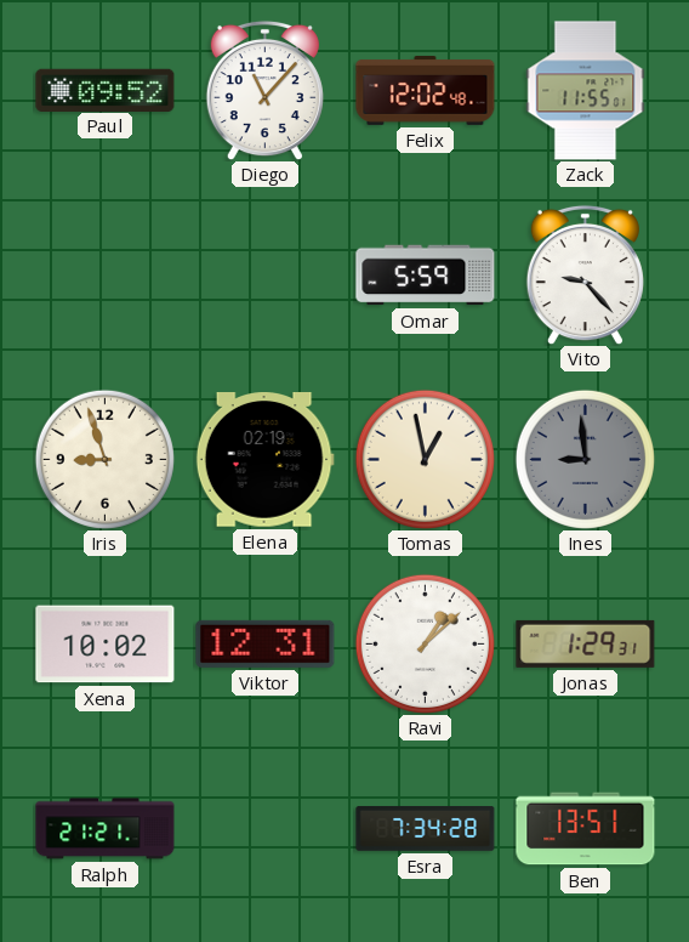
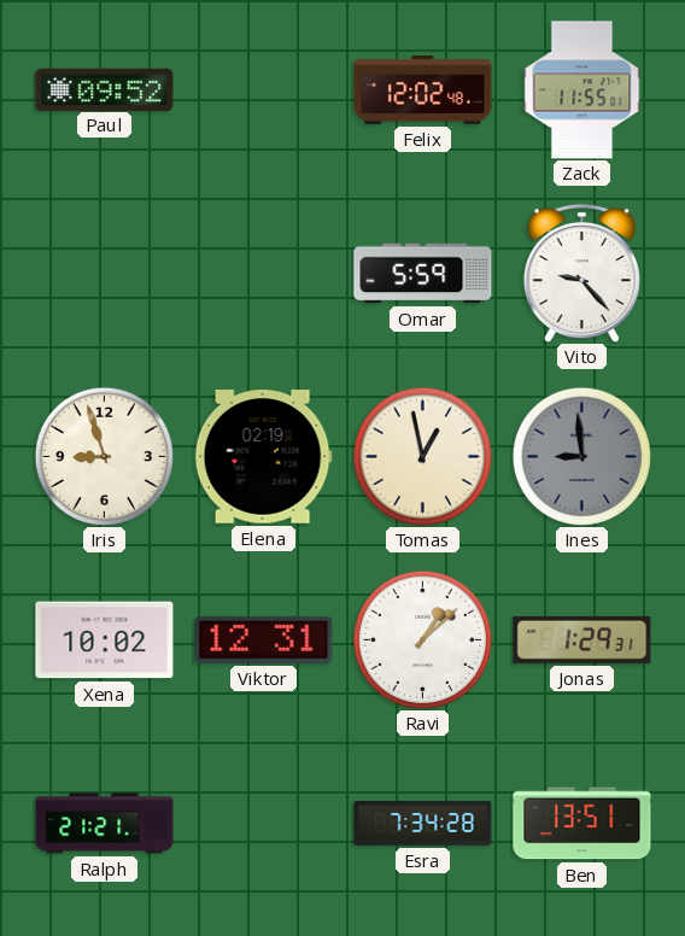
Diego: 11:07 -> none (264, 90)
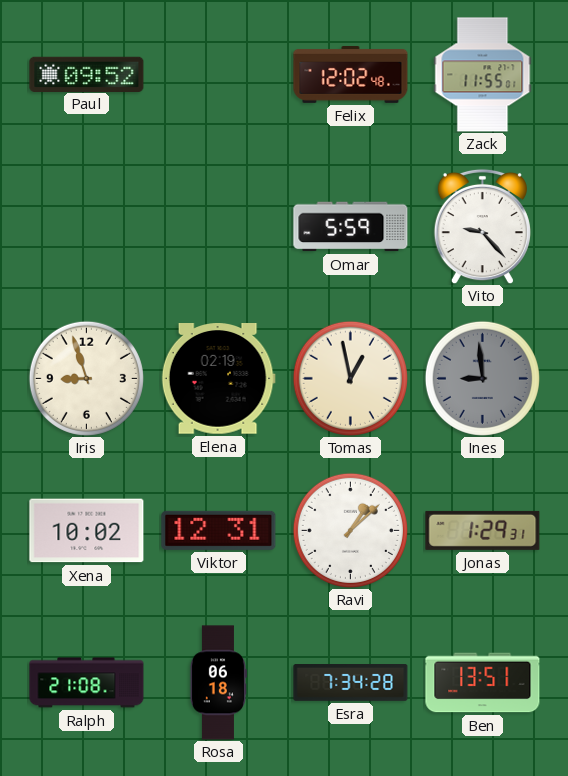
Ralph: 21:21 -> 21:08 (87, 683)
Rosa: none -> 06:18 (218, 683)
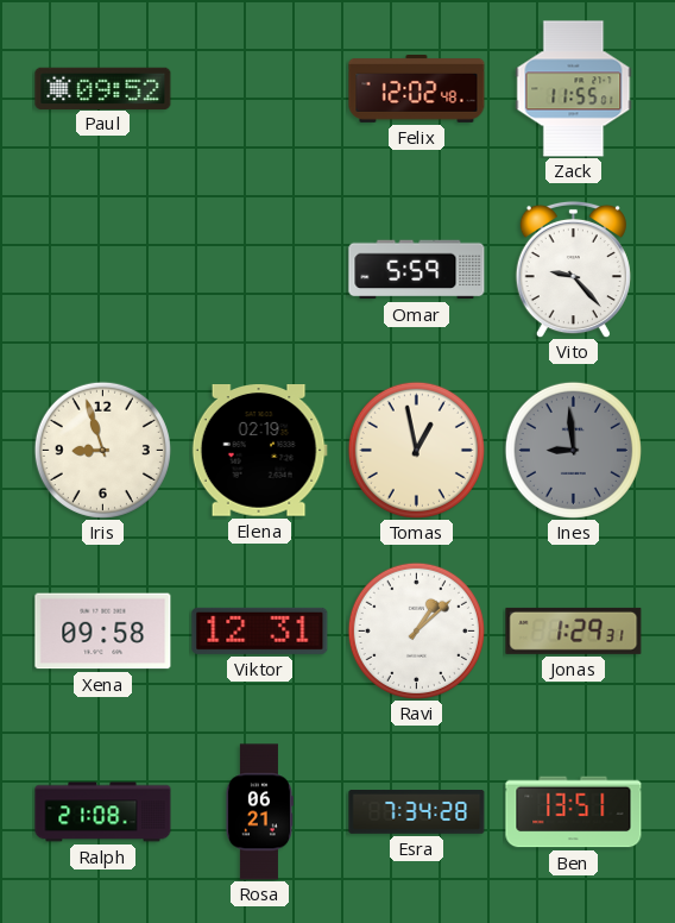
Xena: 10:02 -> 09:58 (103, 632)
Rosa: 06:18 -> 06:21 (259, 812)
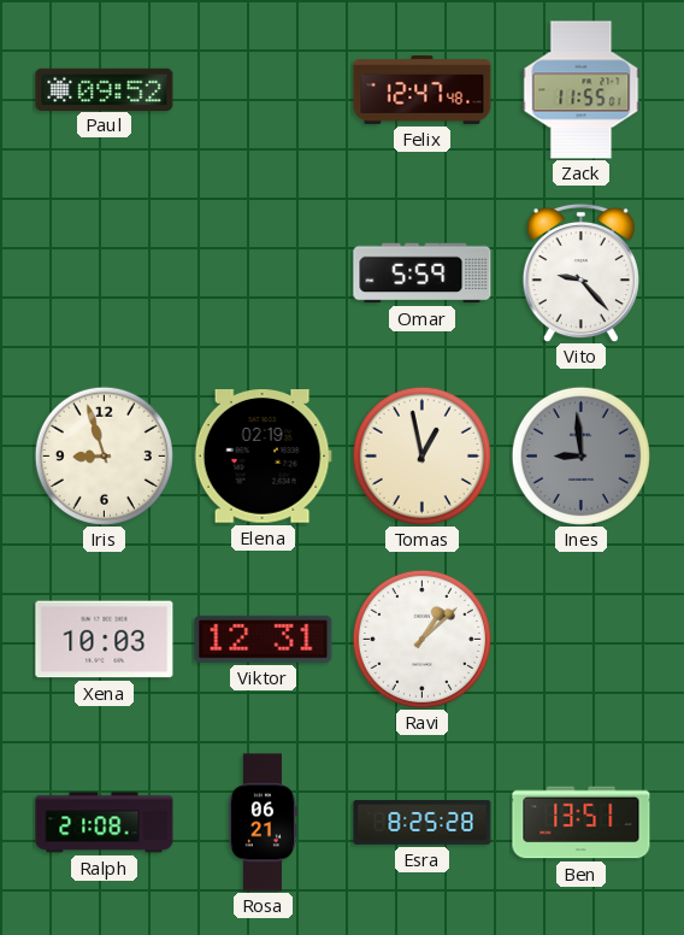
Felix: 12:02 -> 12:47 (423, 90)
Xena: 09:58 -> 10:03 (105, 640)
Jonas: 1:29 -> none (574, 630)
Esra: 7:34 -> 8:25 (423, 823)
